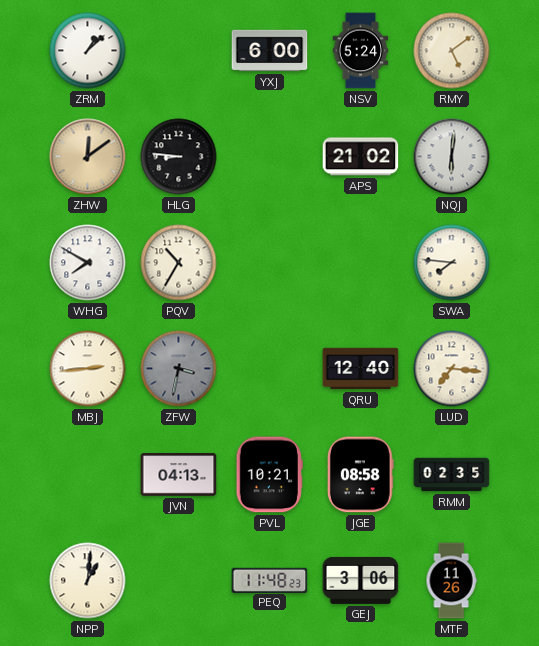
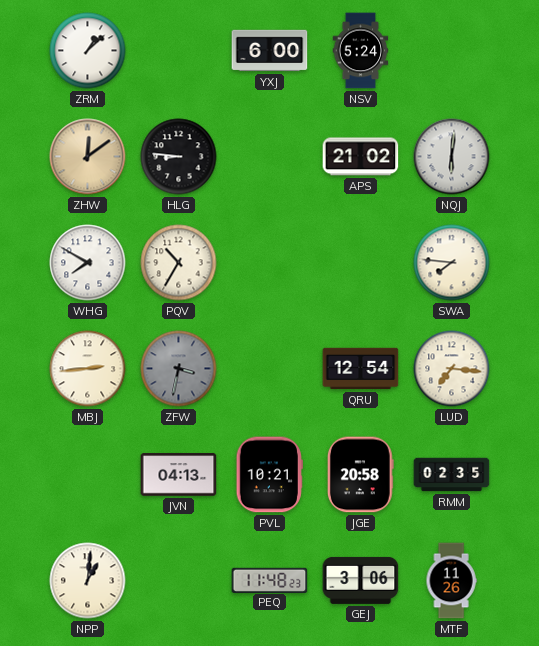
RMY: 5:09 -> none (452, 51)
QRU: 12:40 -> 12:54 (361, 369)
JGE: 08:58 -> 20:58 (360, 475)
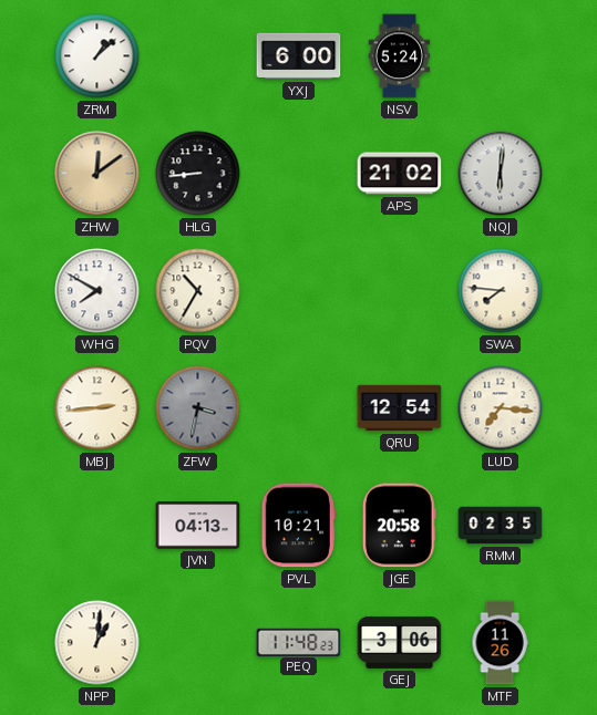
HLG: 8:46 -> 8:44 (198, 174)
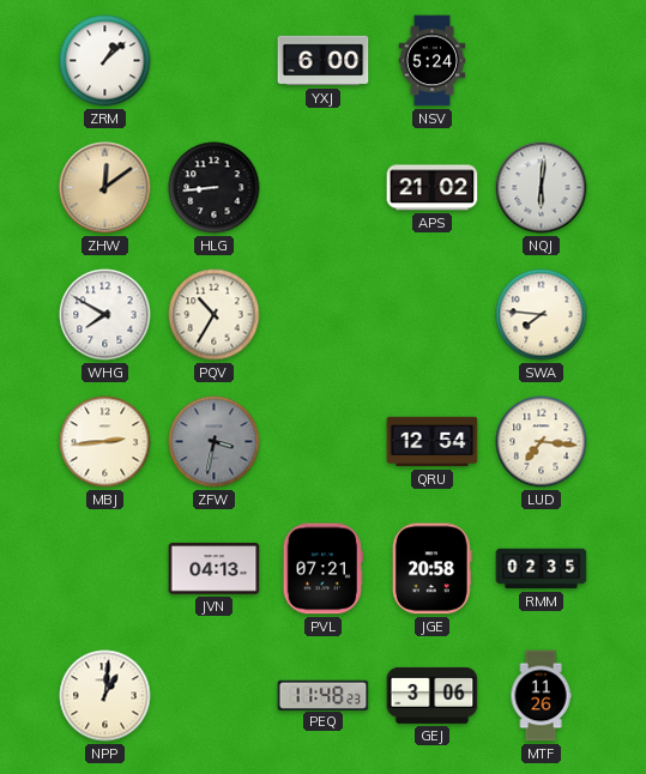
PVL: 10:21 -> 07:21 (322, 569)
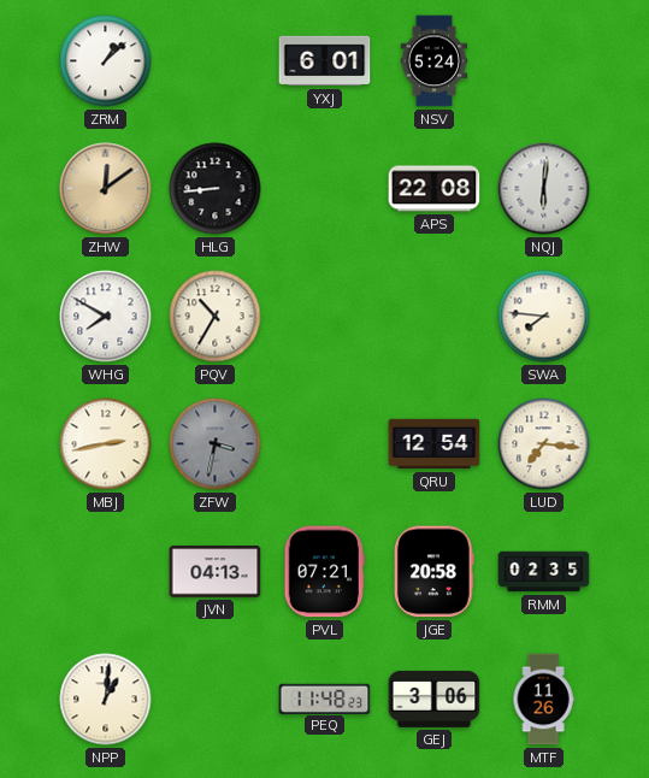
YXJ: 6:00 -> 6:01 (325, 61)
APS: 21:02 -> 22:08 (435, 189)
MBJ: 2:44 -> 2:43 (106, 444)
